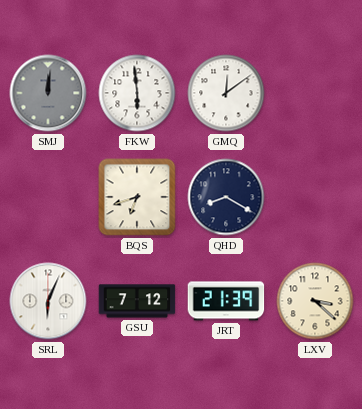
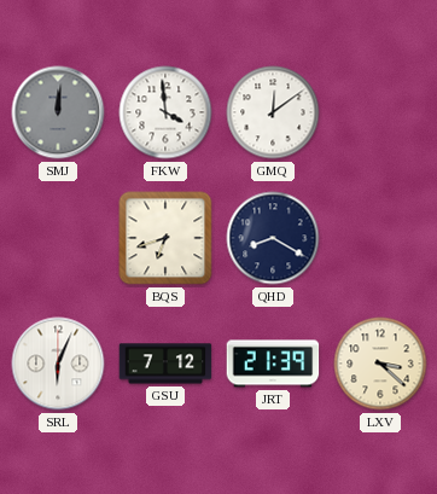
FKW: 5:59 -> 3:59 (165, 112)
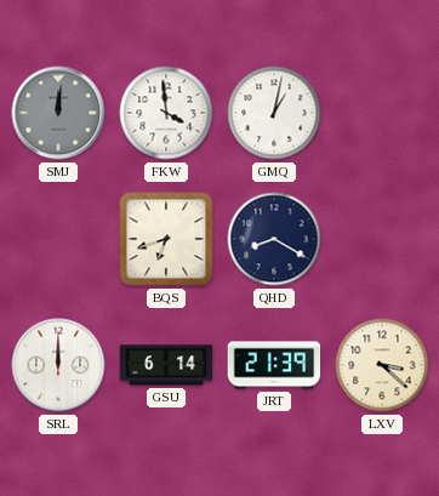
GMQ: 12:09 -> 1:02 (274, 113)
SRL: 6:04 -> 12:00 (58, 365)
GSU: 7:12 -> 6:14 (166, 365)
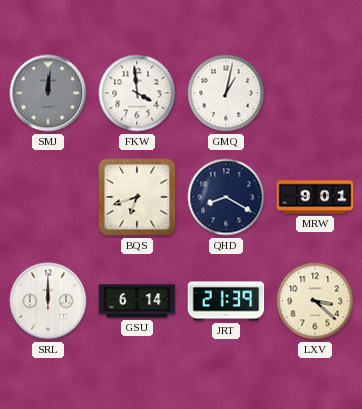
MRW: none -> 9:01 (315, 197)
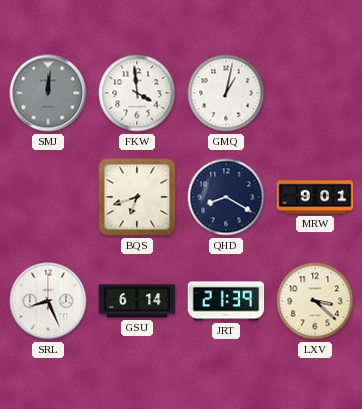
SRL: 12:00 -> 8:26 (48, 301)
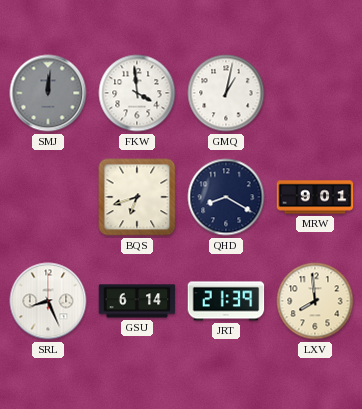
LXV: 3:22 -> 7:59 (315, 301)
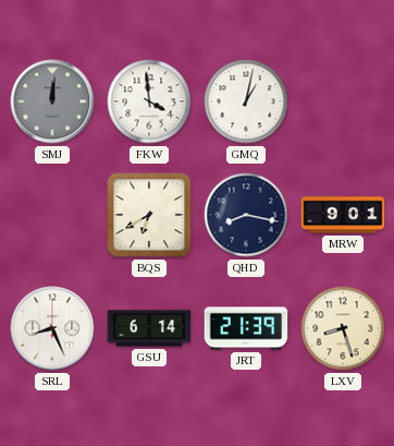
BQS: 6:42 -> 6:40 (149, 215)
QHD: 8:20 -> 8:17 (246, 215)
LXV: 7:59 -> 8:27 (343, 328)
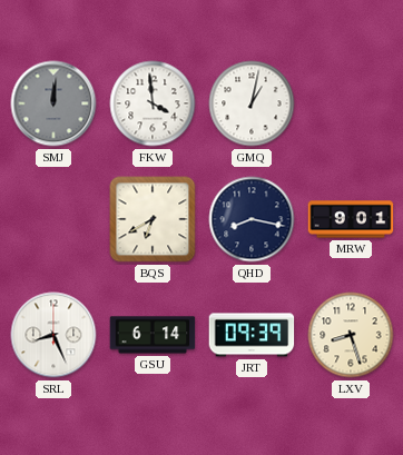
JRT: 21:39 -> 09:39 (252, 335)
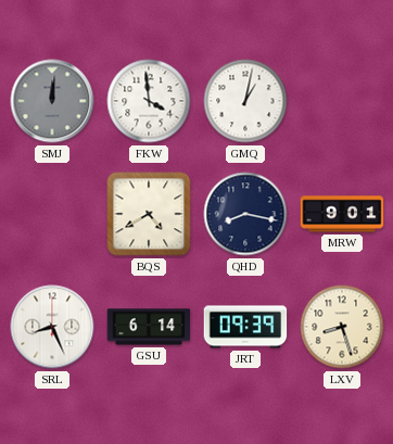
BQS: 6:40 -> 4:40 (149, 214)
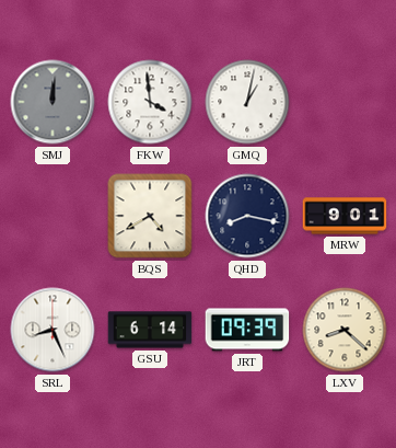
LXV: 8:27 -> 8:22 (345, 330)
